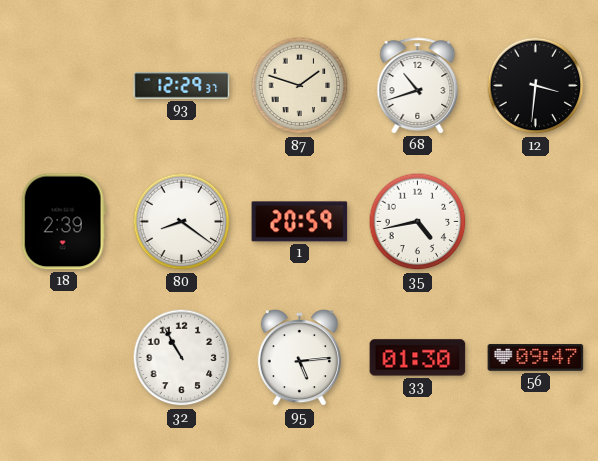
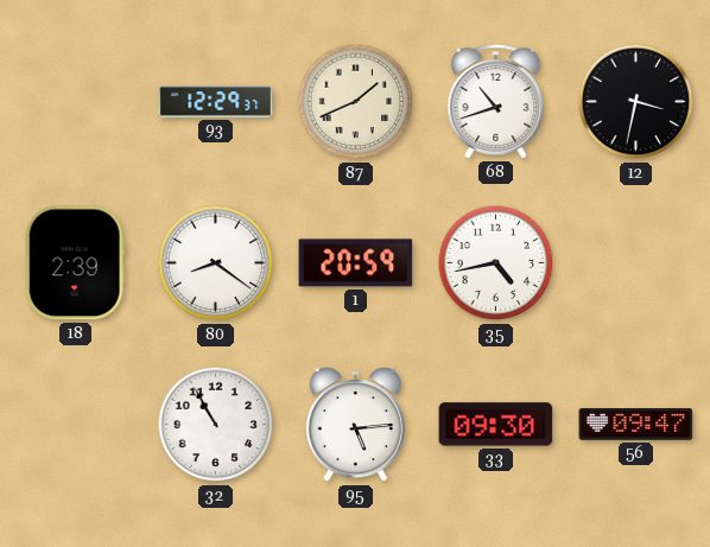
87: 1:48 -> 1:41 (356, 102)
12: 3:31 -> 3:32 (636, 102)
33: 01:30 -> 09:30 (496, 425)
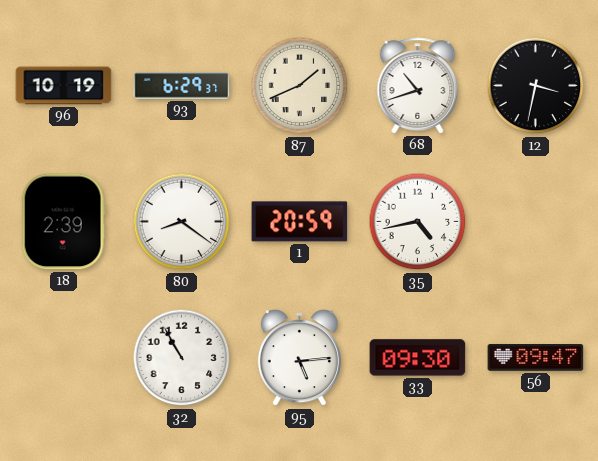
96: none -> 10:19 (64, 86)
93: 12:29 -> 6:29 (182, 86)
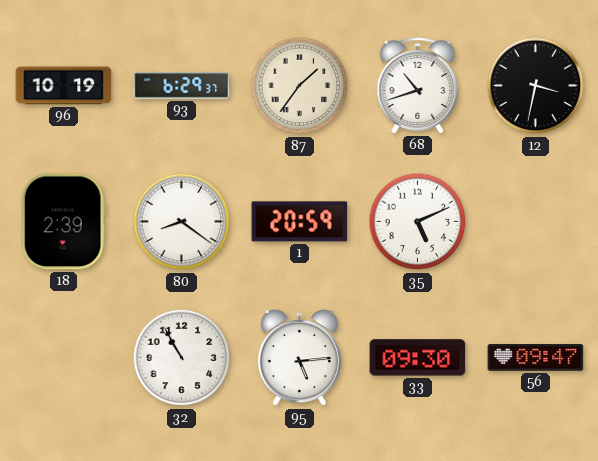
87: 1:41 -> 1:36 (300, 86)
35: 4:43 -> 5:11 (418, 222)
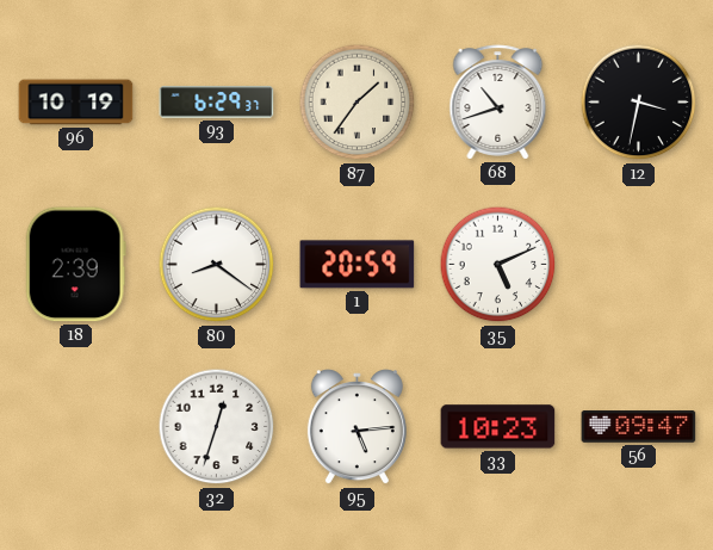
32: 10:55 -> 12:33 (217, 427)
33: 09:30 -> 10:23 (498, 427)
